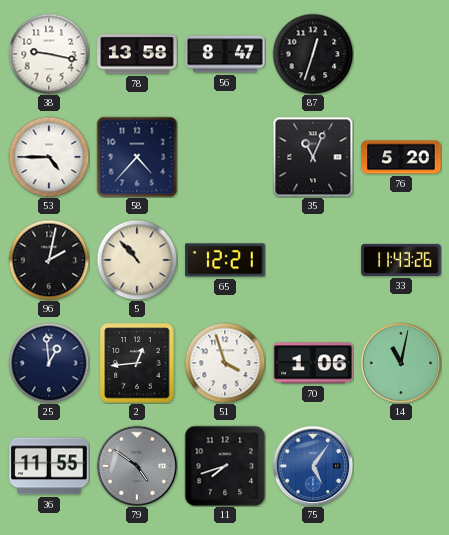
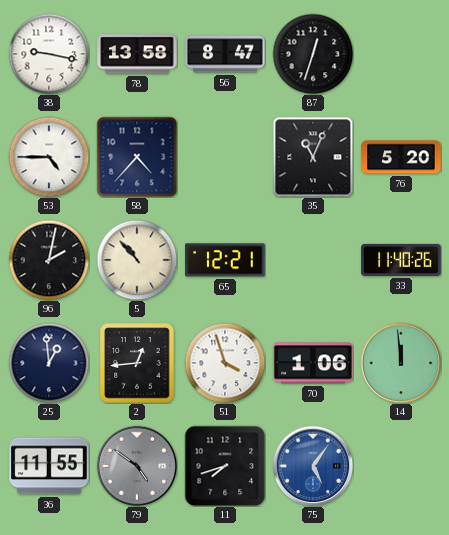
33: 11:43 -> 11:40 (401, 260)
14: 11:02 -> 11:59 (401, 363)
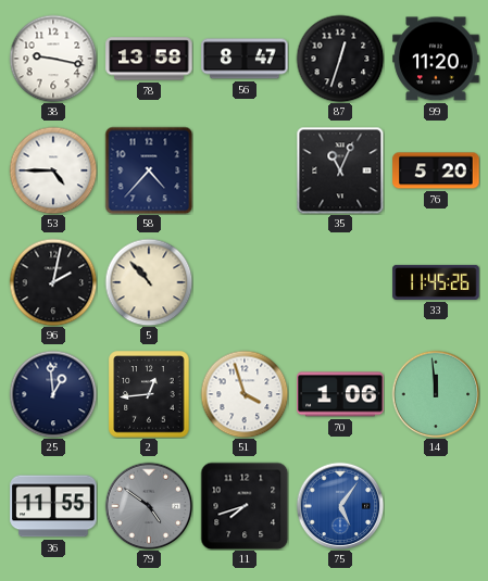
99: none -> 11:20 (436, 59)
65: 12:21 -> none (225, 260)
33: 11:40 -> 11:45 (436, 282)
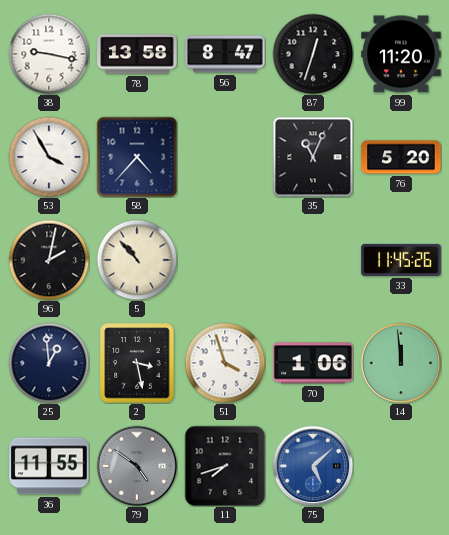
53: 4:45 -> 3:55 (49, 157)
2: 12:44 -> 3:28 (137, 363)
75: 5:06 -> 5:08 (313, 466)
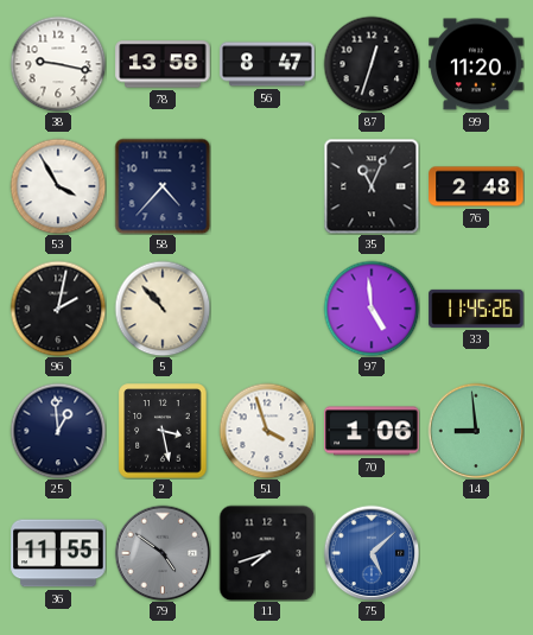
76: 5:20 -> 2:48 (476, 186)
97: none -> 4:59 (372, 309)
14: 11:59 -> 8:59 (476, 431)
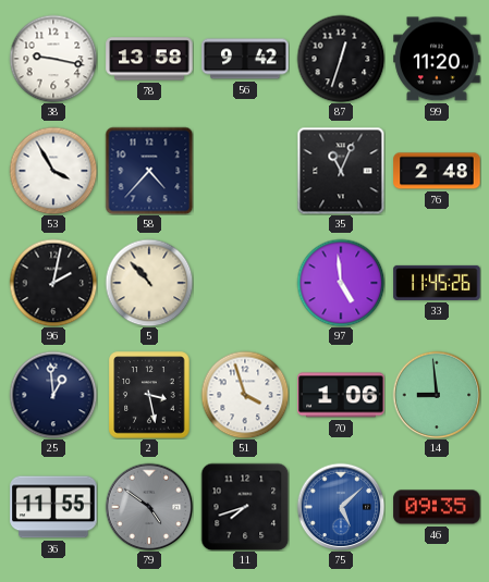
56: 8:47 -> 9:42 (245, 59)
46: none -> 09:35 (437, 507)
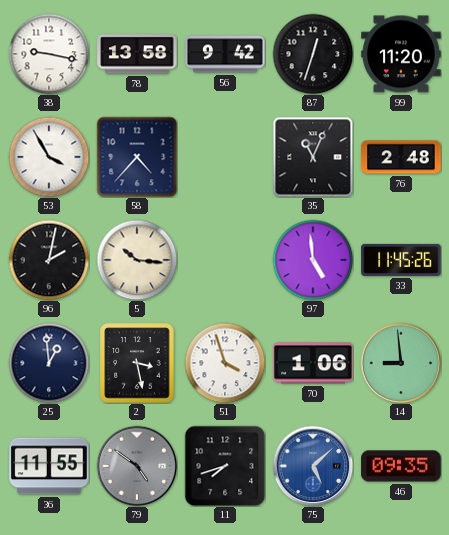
5: 10:53 -> 10:16 (137, 260)
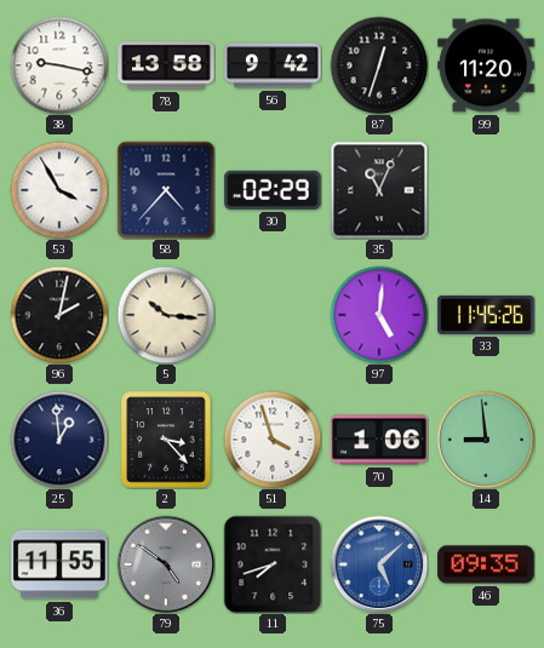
30: none -> 02:29 (273, 190)
76: 2:48 -> none (401, 157)
97: 4:59 -> 5:01 (379, 315)
2: 3:28 -> 3:23 (166, 440)
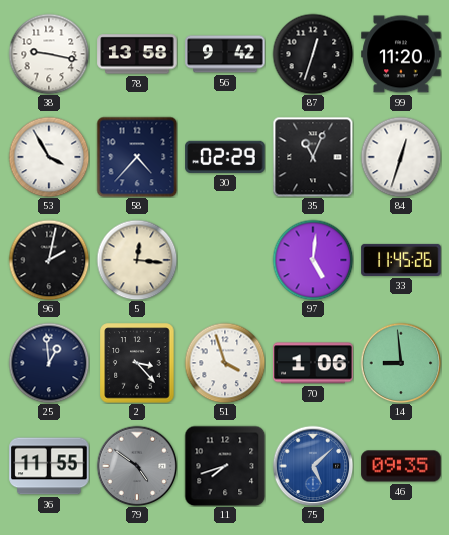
84: none -> 12:33 (401, 157)
5: 10:16 -> 12:16 (137, 260)
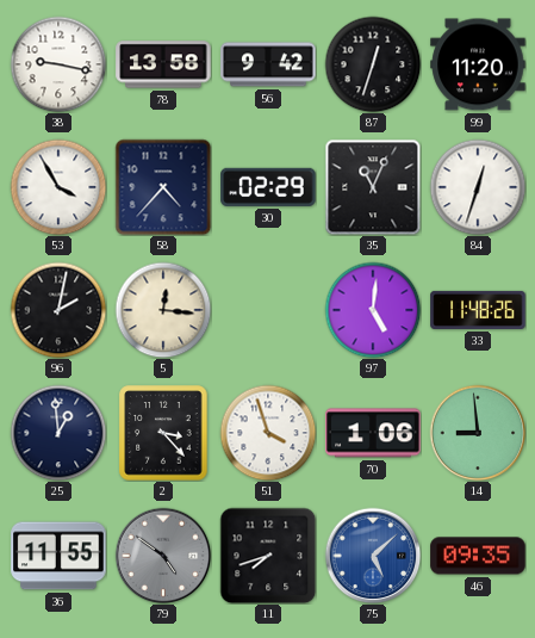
33: 11:45 -> 11:48 (478, 310)
